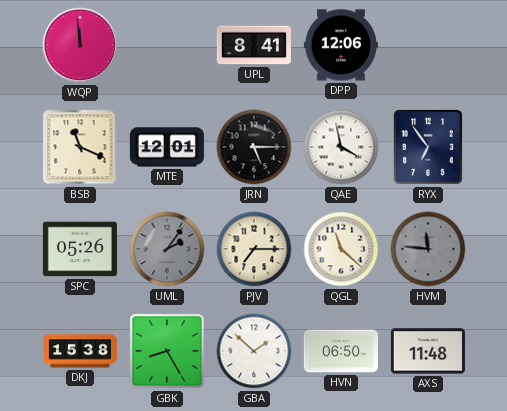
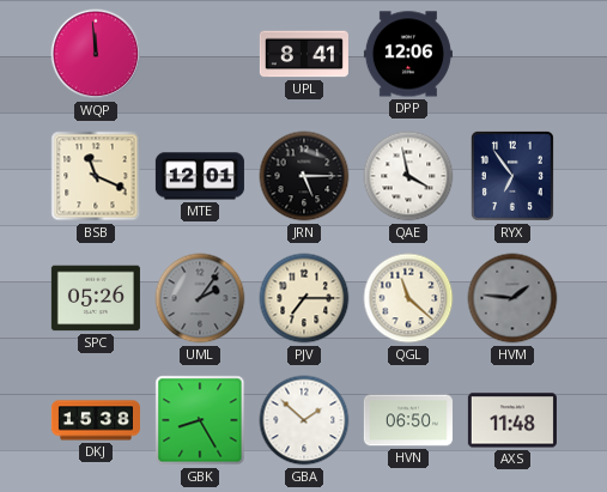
HVM: 11:46 -> 1:46 (512, 298)
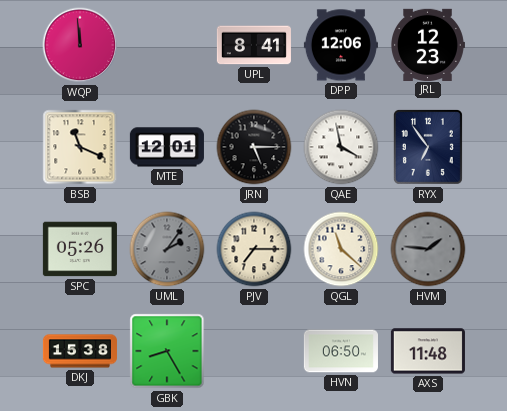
JRL: none -> 12:23 (428, 44)
GBA: 1:52 -> none (304, 420)
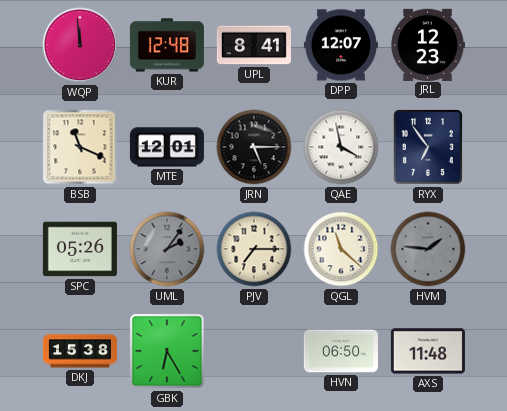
KUR: none -> 12:48 (167, 45)
DPP: 12:06 -> 12:07 (341, 45)
GBK: 8:25 -> 6:25 (167, 351)
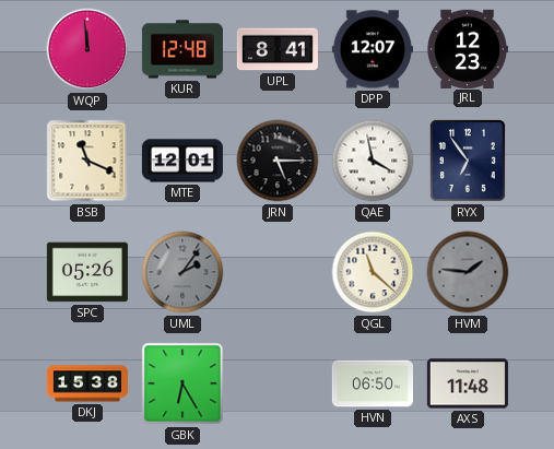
PJV: 7:15 -> none (254, 249)
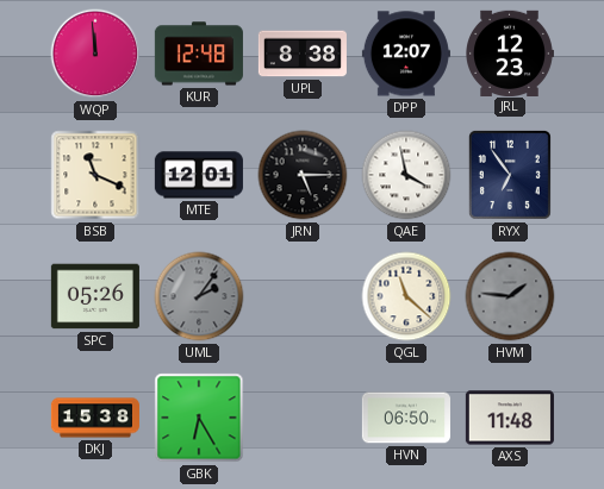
UPL: 8:41 -> 8:38 (303, 54)
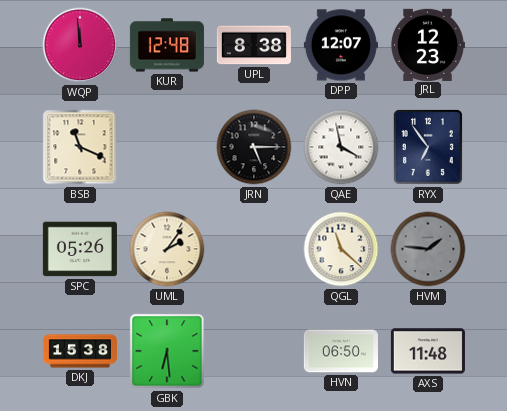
MTE: 12:01 -> none (199, 175)
UML dial: grey -> cream (167, 249)
GBK: 6:25 -> 6:29 (167, 351)
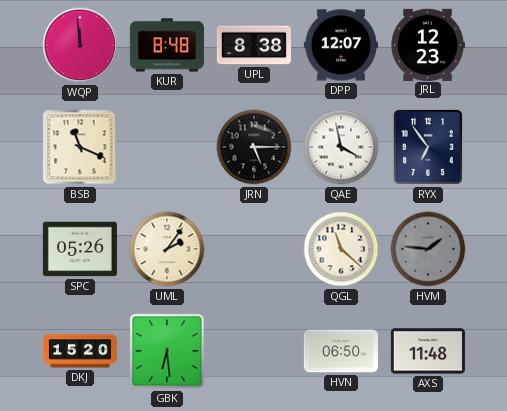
KUR: 12:48 -> 8:48 (167, 45)
DKJ: 15:38 -> 15:20 (80, 351)
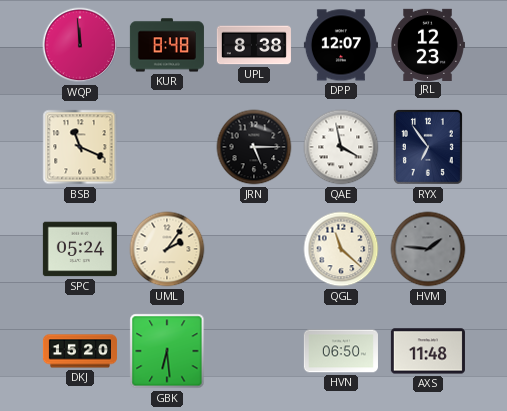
SPC: 05:26 -> 05:24 (80, 249)
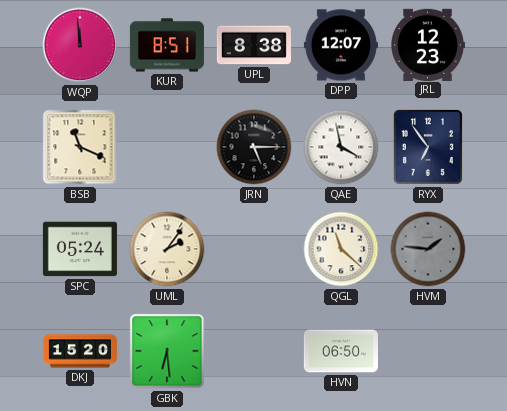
KUR: 8:48 -> 8:51 (167, 45)
AXS: 11:48 -> none (428, 351)
